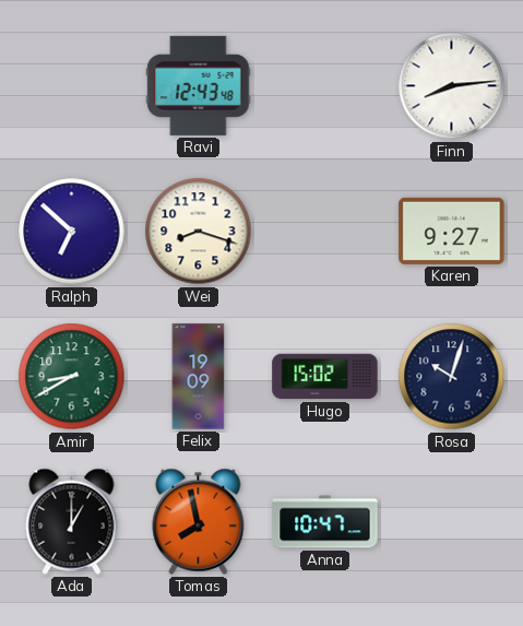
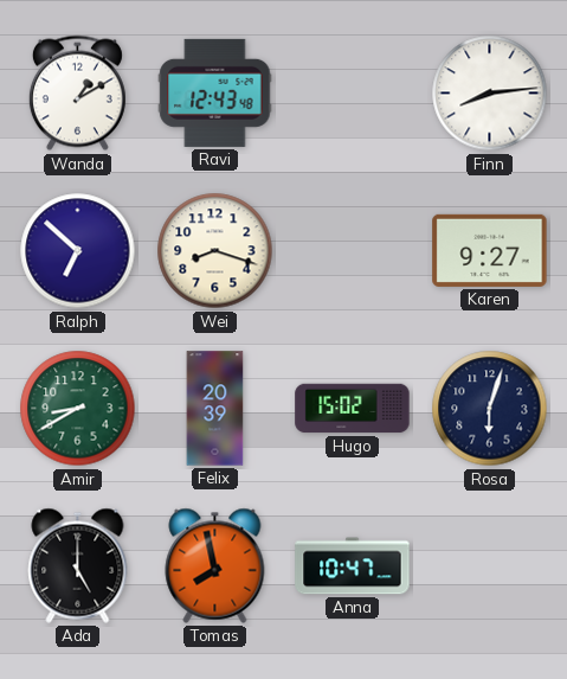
Wanda: none -> 1:10 (77, 94)
Felix: 19:09 -> 20:39 (215, 409)
Rosa: 10:03 -> 6:03 (490, 409)
Ada: 1:00 -> 5:00 (78, 565)
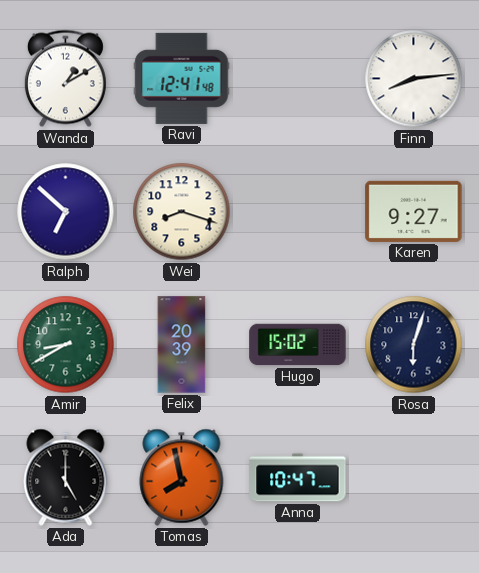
Ravi: 12:43 -> 12:41 (182, 78)
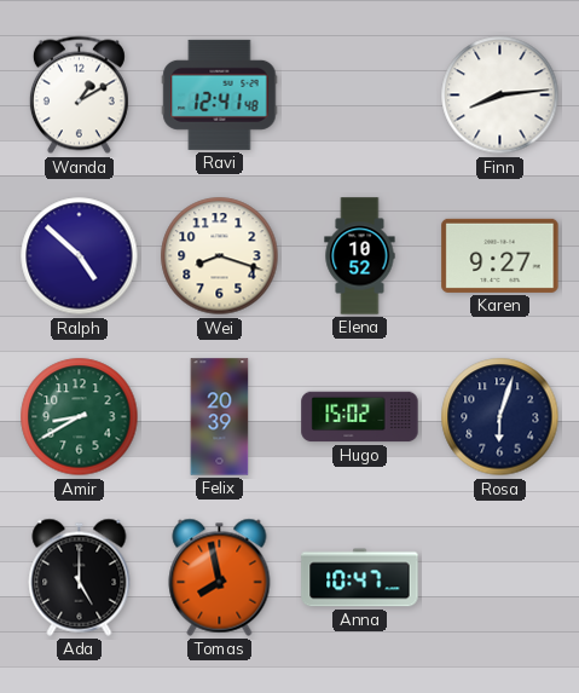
Ralph: 6:52 -> 4:52 (80, 256)
Elena: none -> 10:52 (360, 256)
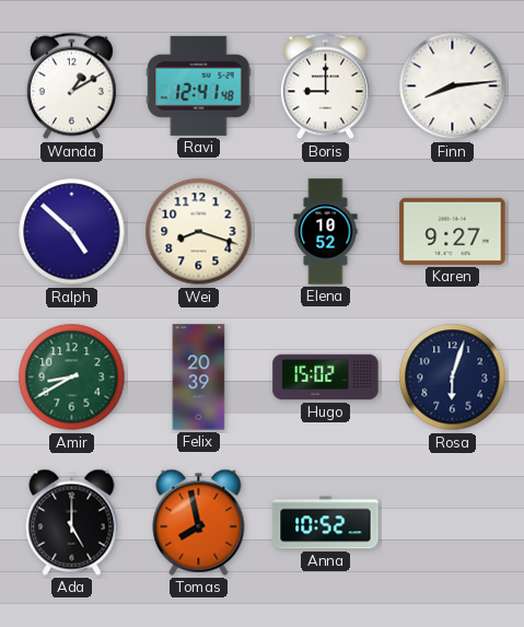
Boris: none -> 9:00 (325, 86)
Anna: 10:47 -> 10:52 (326, 523)
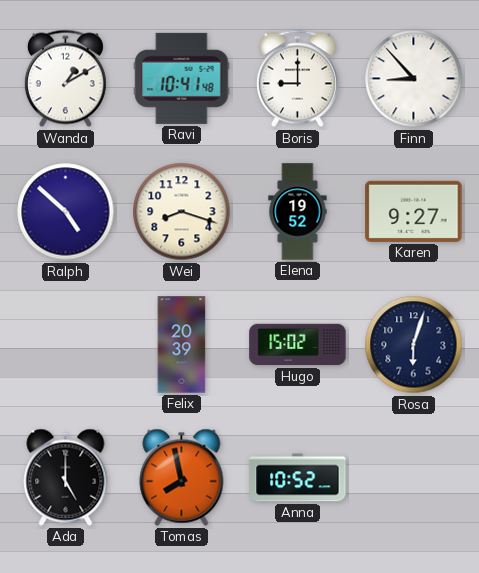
Ravi: 12:41 -> 10:41 (182, 78)
Finn: 8:14 -> 8:53 (414, 79)
Elena: 10:52 -> 19:52 (298, 212)
Amir: 8:40 -> none (72, 378)
